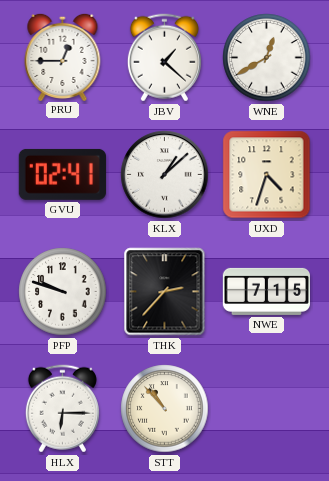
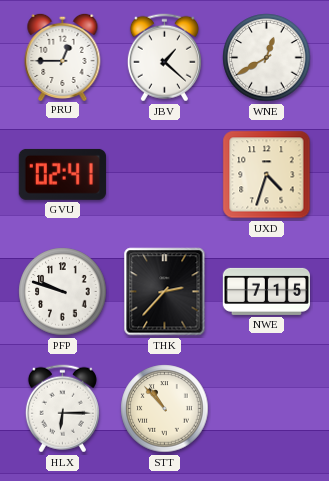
KLX: 1:08 -> none (165, 175)
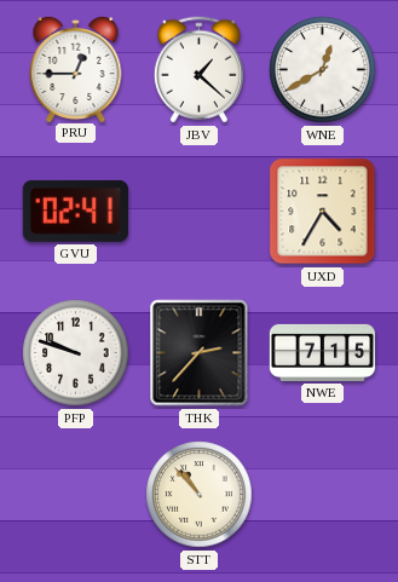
UXD: 4:33 -> 4:35 (323, 212)
HLX: 6:15 -> none (62, 409)
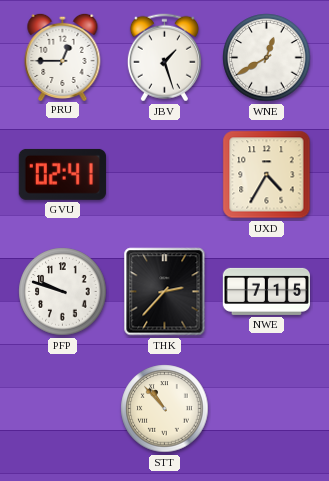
JBV: 1:22 -> 1:27 (164, 58)
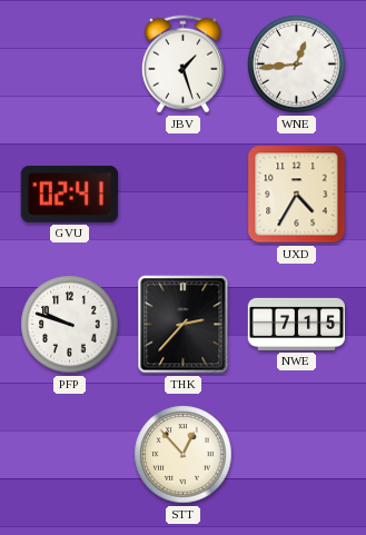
PRU: 12:45 -> none (63, 56)
WNE: 12:40 -> 12:44 (297, 65)
STT: 10:53 -> 12:53 (184, 455)
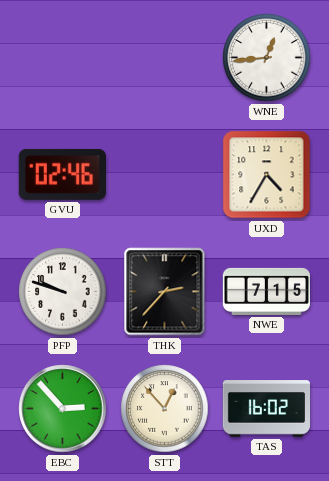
JBV: 1:27 -> none (182, 65)
GVU: 02:41 -> 02:46 (62, 174)
EBC: none -> 2:53 (63, 409)
TAS: none -> 16:02 (266, 409)
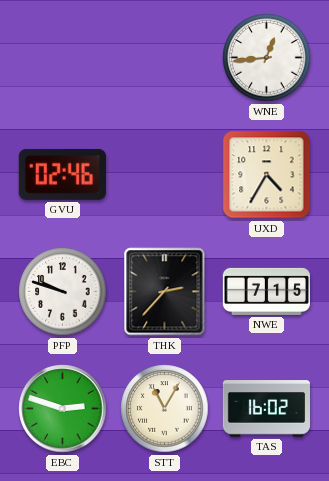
EBC: 2:53 -> 2:48 (63, 409)
STT: 12:53 -> 11:05 (165, 409)
